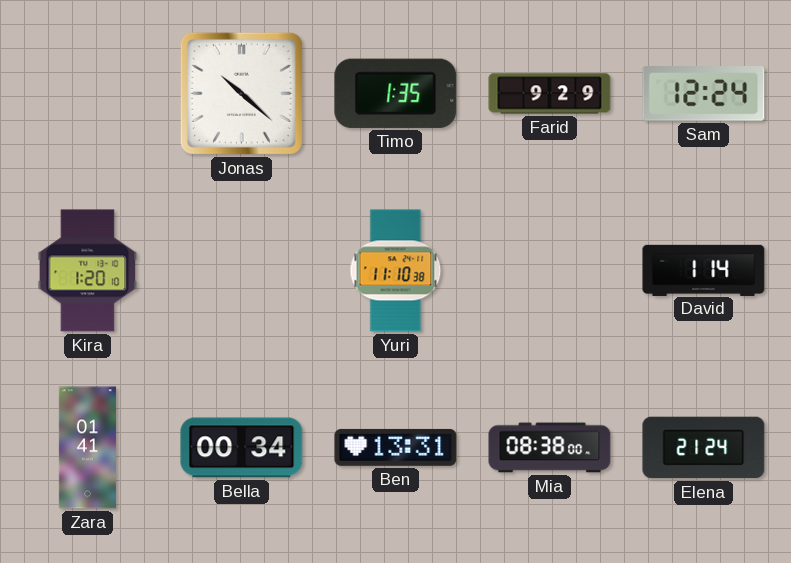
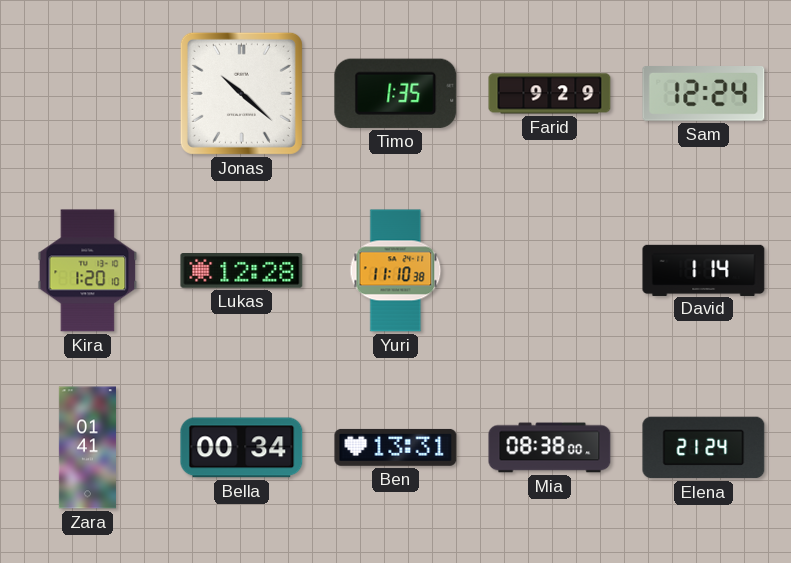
Lukas: none -> 12:28 (242, 271)
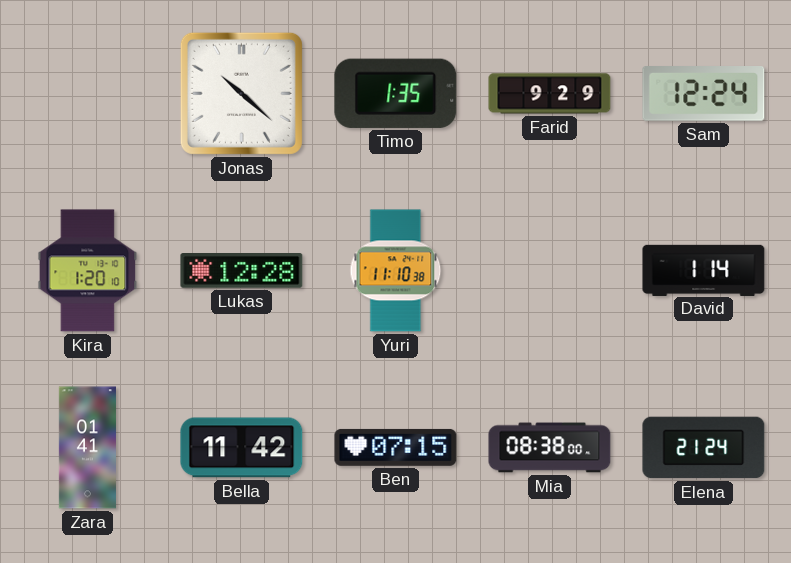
Bella: 00:34 -> 11:42 (242, 448)
Ben: 13:31 -> 07:15 (396, 447)
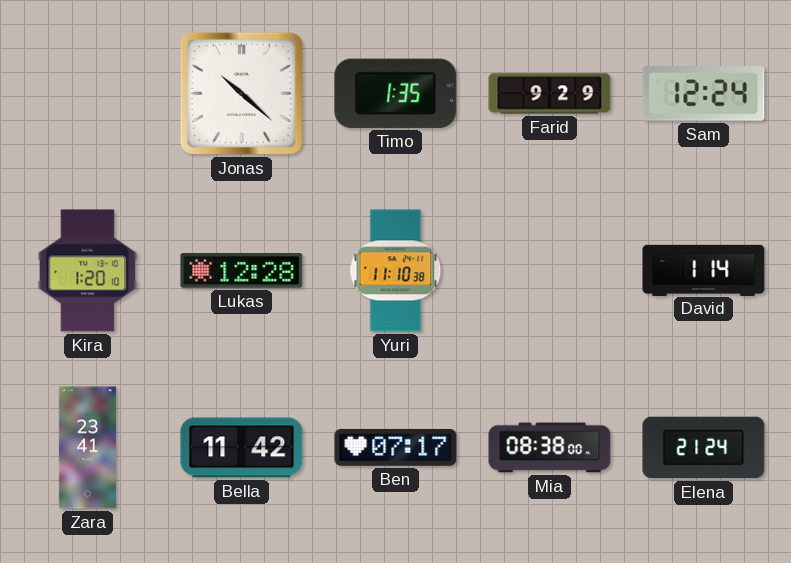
Zara: 01:41 -> 23:41 (87, 448)
Ben: 07:15 -> 07:17 (396, 447)
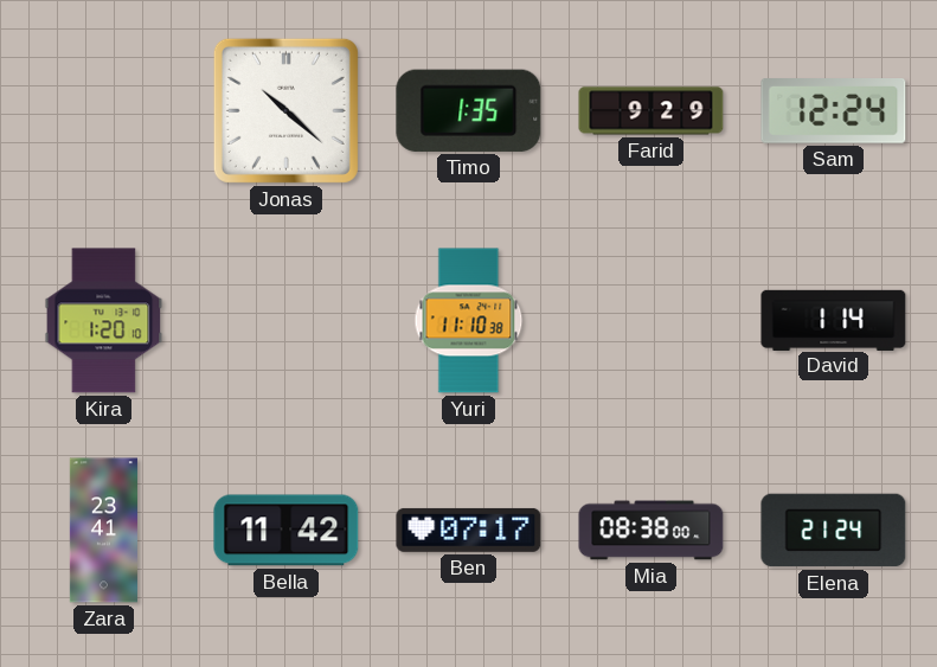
Lukas: 12:28 -> none (242, 271)
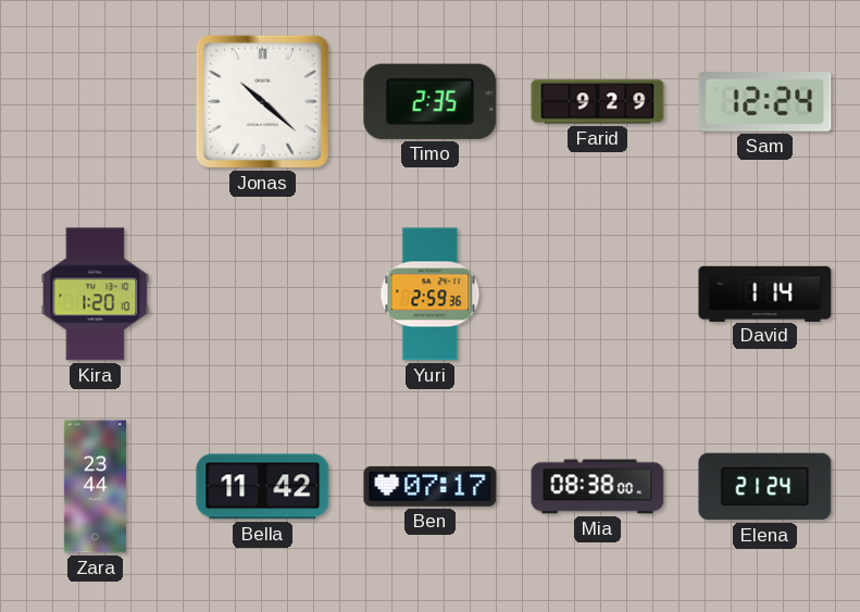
Timo: 1:35 -> 2:35 (431, 101)
Yuri: 11:10 -> 2:59 (431, 295)
Zara: 23:41 -> 23:44 (95, 487)
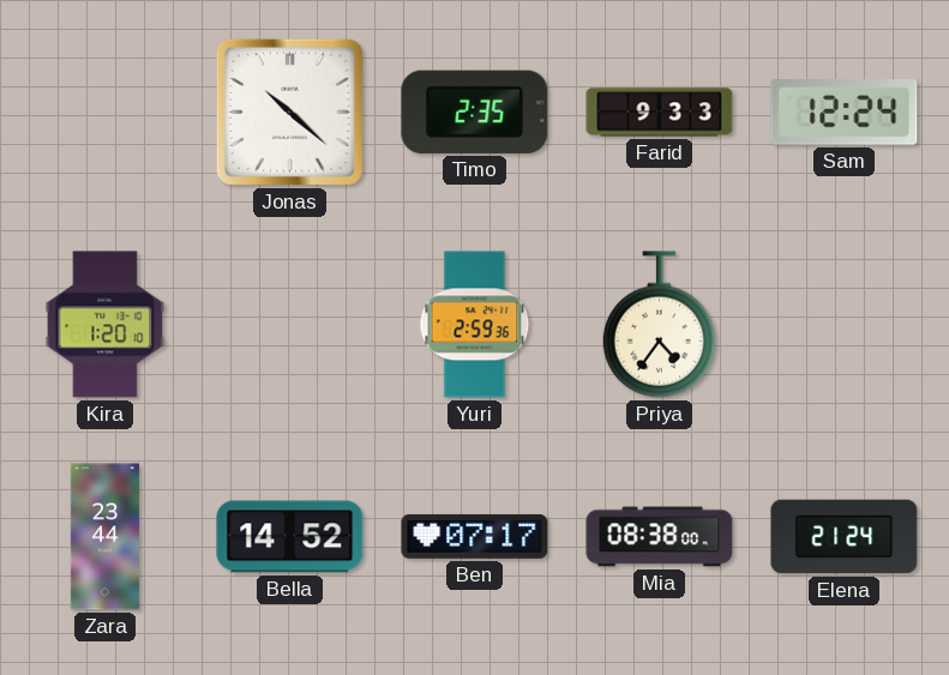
Farid: 9:29 -> 9:33 (660, 113)
Priya: none -> 4:36 (660, 325)
David: 1:14 -> none (765, 293)
Bella: 11:42 -> 14:52 (290, 537)
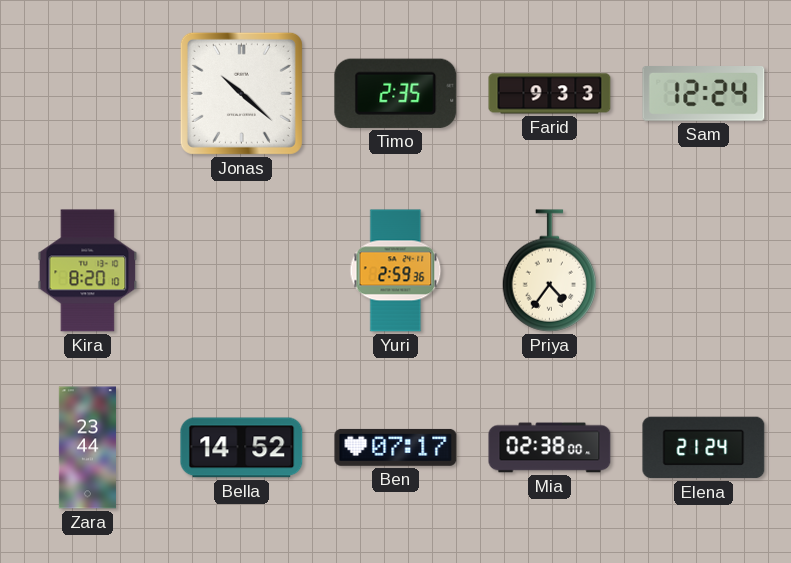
Kira: 1:20 -> 8:20 (88, 271)
Mia: 08:38 -> 02:38 (550, 448)
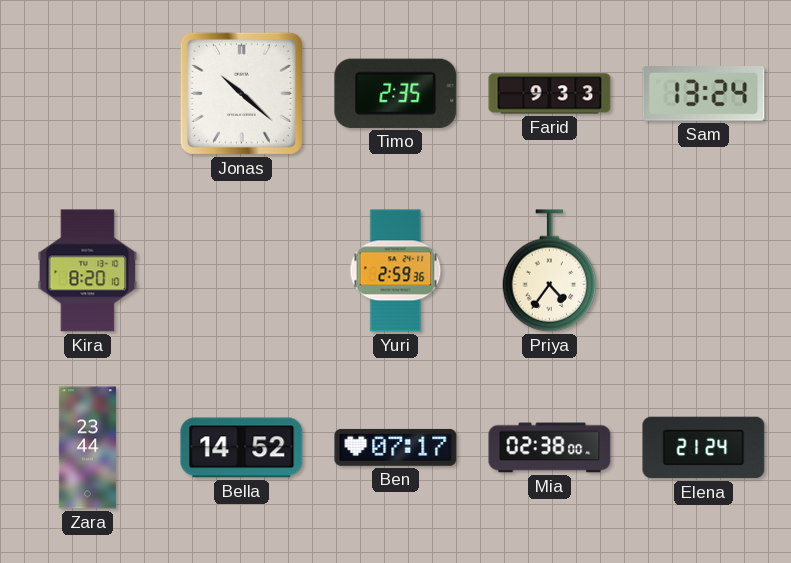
Sam: 12:24 -> 13:24 (704, 94)
